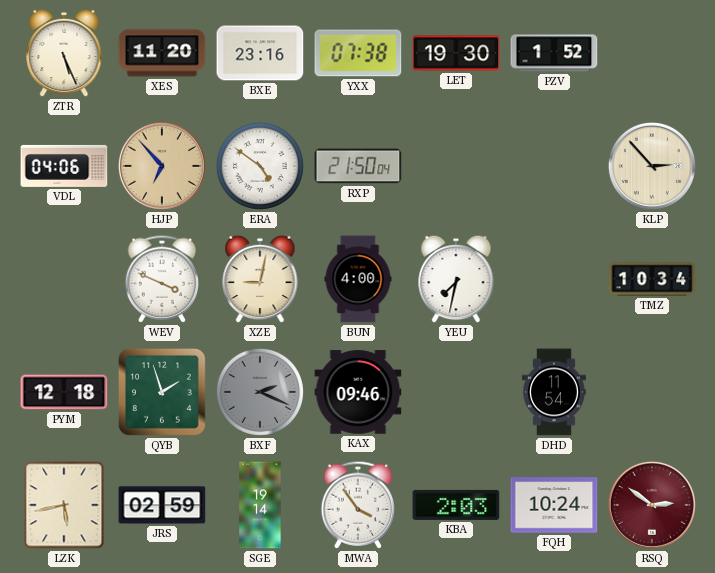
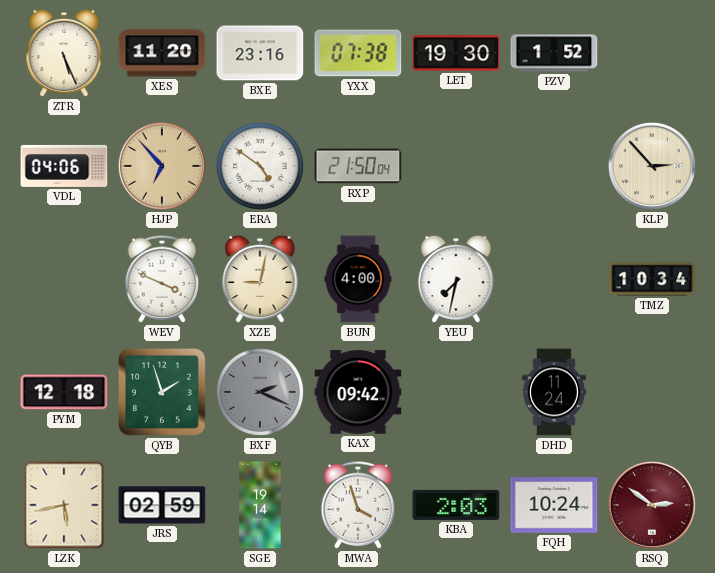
KAX: 09:46 -> 09:42 (358, 392)
DHD: 11:54 -> 11:24 (554, 392)
MWA: 3:54 -> 3:57 (358, 505)
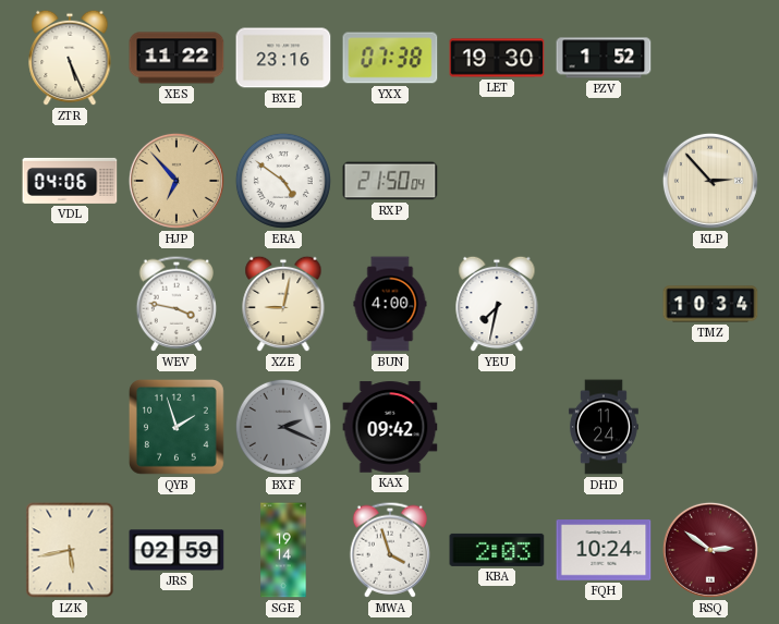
XES: 11:20 -> 11:22 (177, 58)
WEV: 3:49 -> 3:47 (177, 304)
PYM: 12:18 -> none (64, 392)
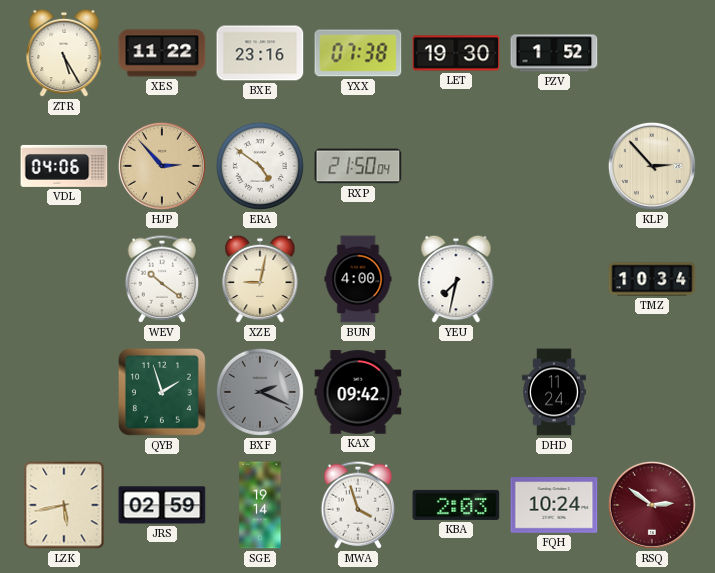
ZTR: 5:26 -> 5:25 (64, 53)
HJP: 6:53 -> 2:53 (162, 166)
WEV: 3:47 -> 10:21 (162, 279)
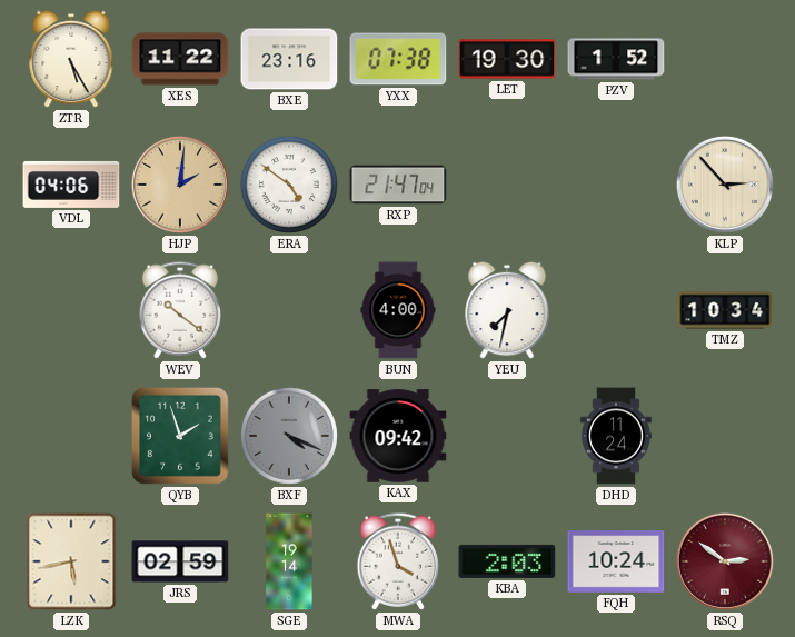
HJP: 2:53 -> 2:01 (180, 185)
RXP: 21:50 -> 21:47 (398, 185)
XZE: 9:02 -> none (260, 279)
BXF: 2:19 -> 4:19 (289, 436)
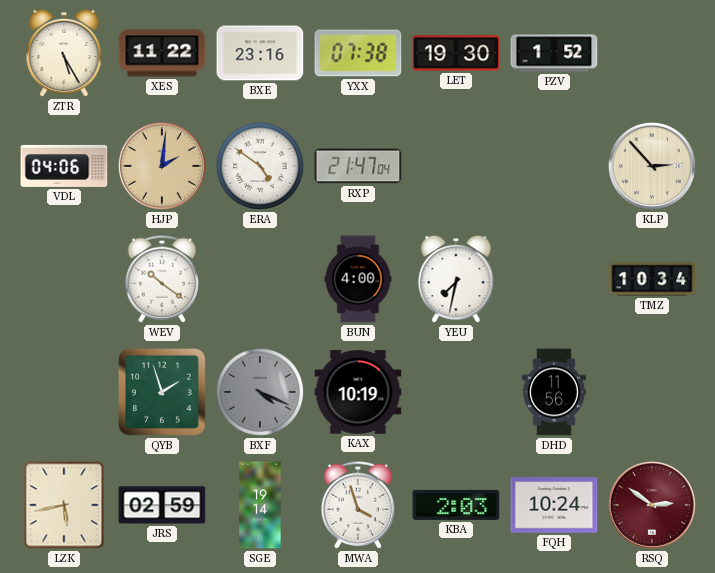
KAX: 09:42 -> 10:19 (358, 392)
DHD: 11:24 -> 11:56 (554, 392)
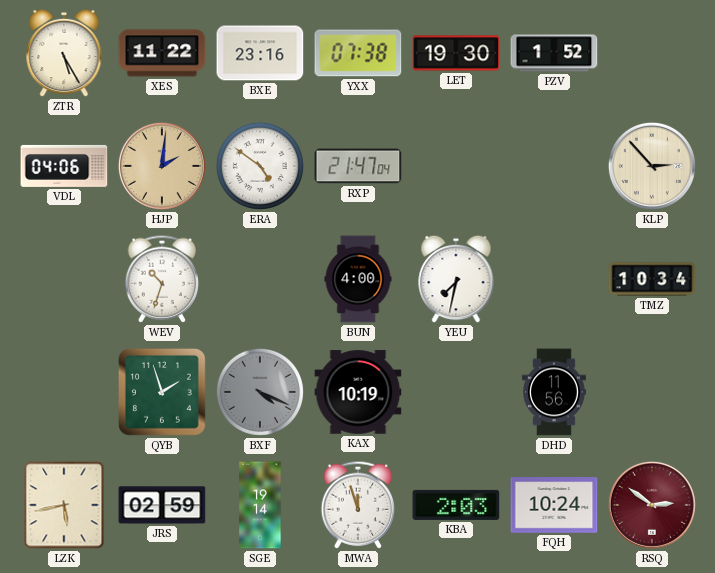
WEV: 10:21 -> 10:33 (162, 279)
MWA: 3:57 -> 11:57 (358, 505)
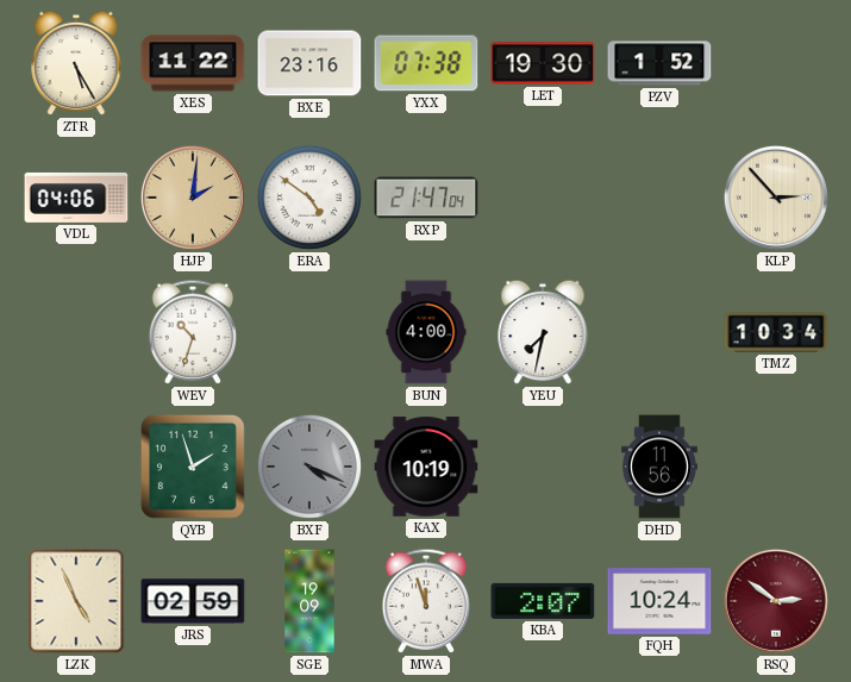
LZK: 5:43 -> 4:56 (76, 601)
SGE: 19:14 -> 19:09 (309, 601)
KBA: 2:03 -> 2:07 (543, 601)
